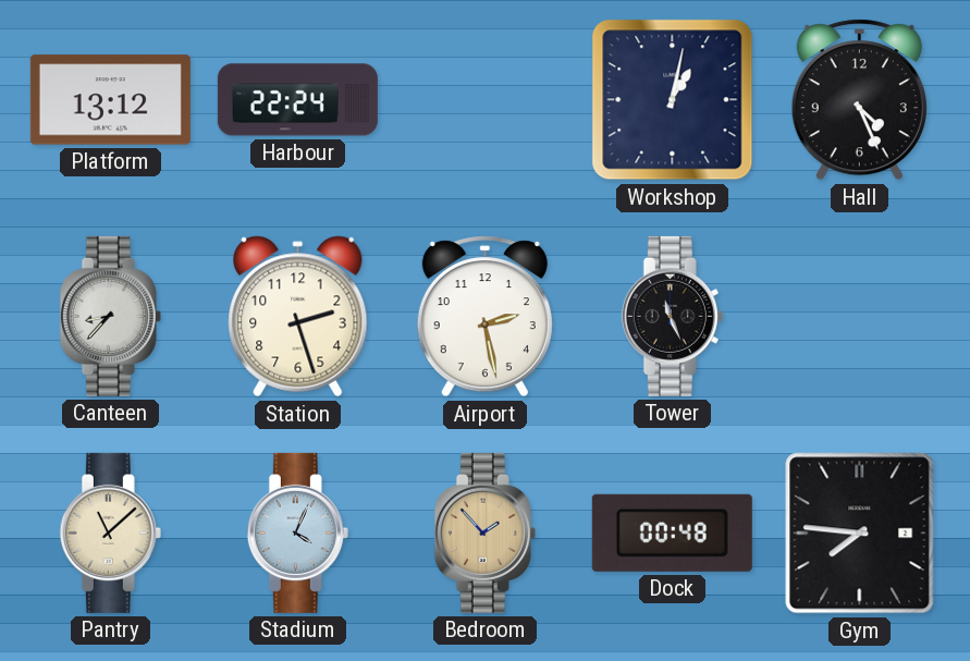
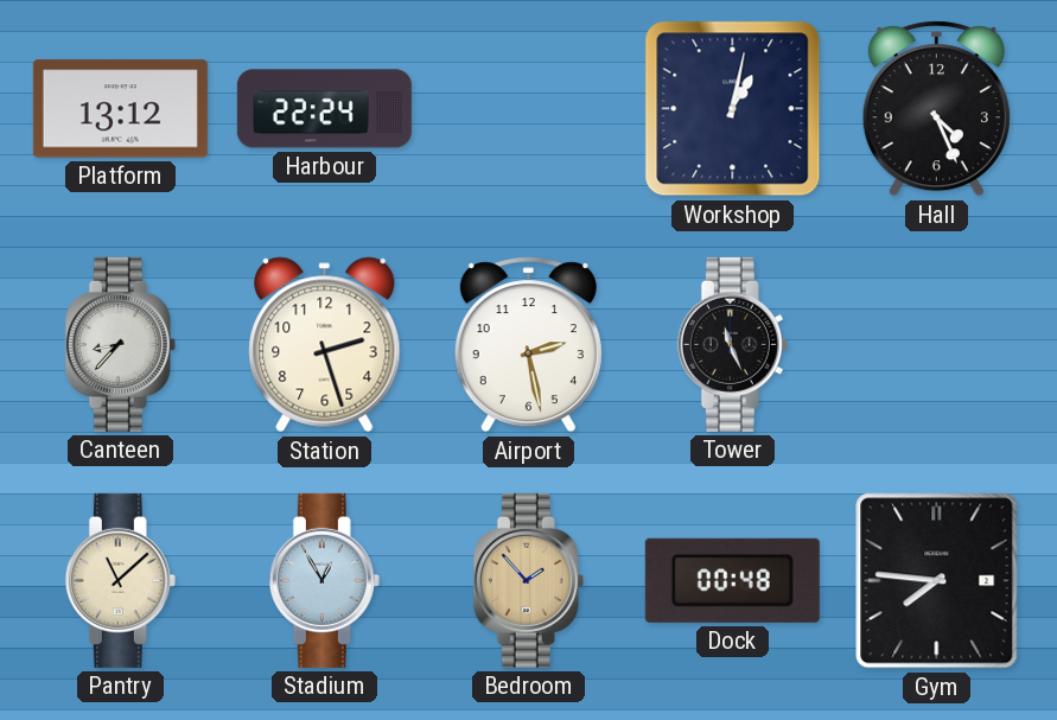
Stadium: 4:04 -> 12:55 (324, 580)
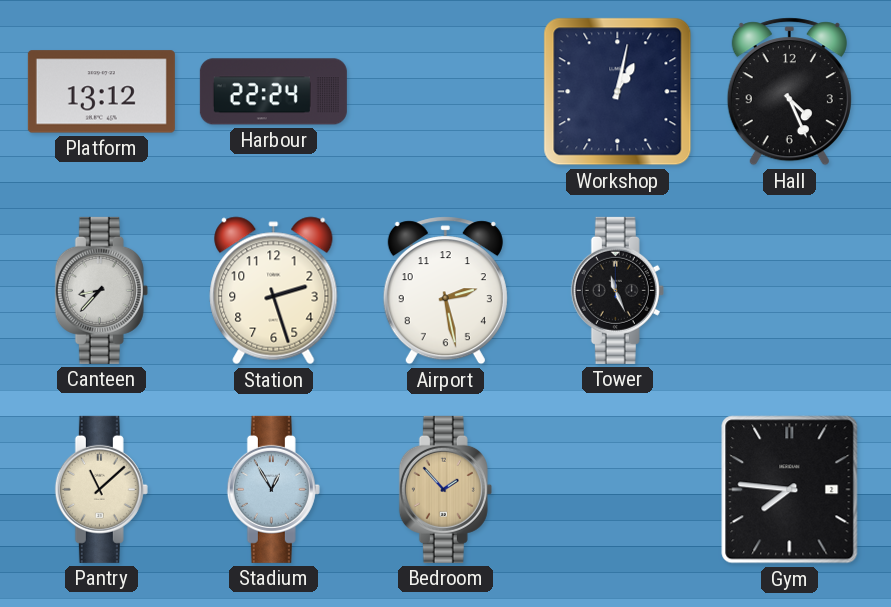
Dock: 00:48 -> none (732, 580)
